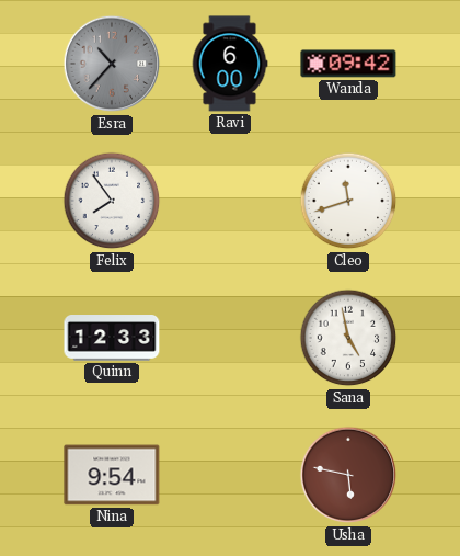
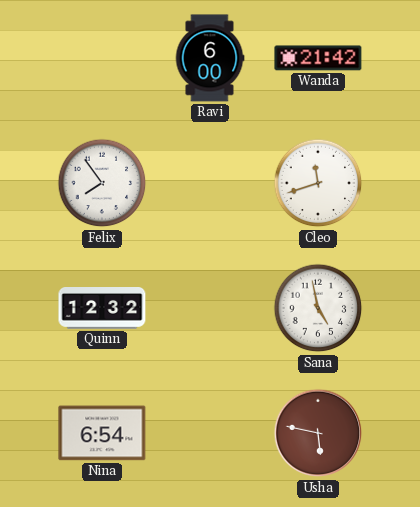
Esra: 10:37 -> none (112, 64)
Wanda: 09:42 -> 21:42 (318, 58)
Quinn: 12:33 -> 12:32 (102, 308)
Nina: 9:54 -> 6:54 (102, 433)
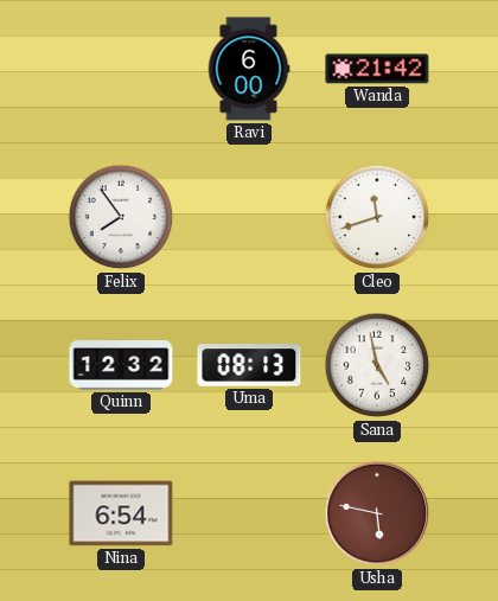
Uma: none -> 08:13 (249, 365)
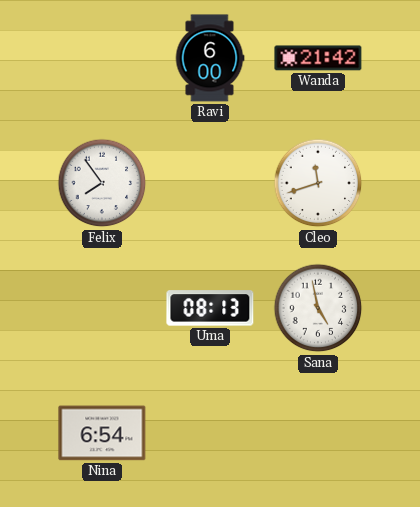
Quinn: 12:32 -> none (121, 365)
Usha: 5:47 -> none (377, 513)
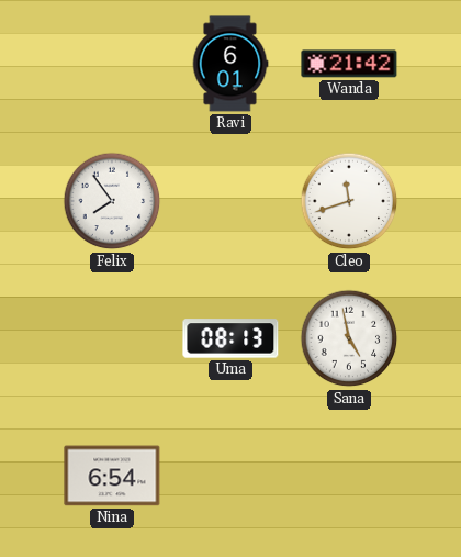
Ravi: 6:00 -> 6:01 (231, 64)
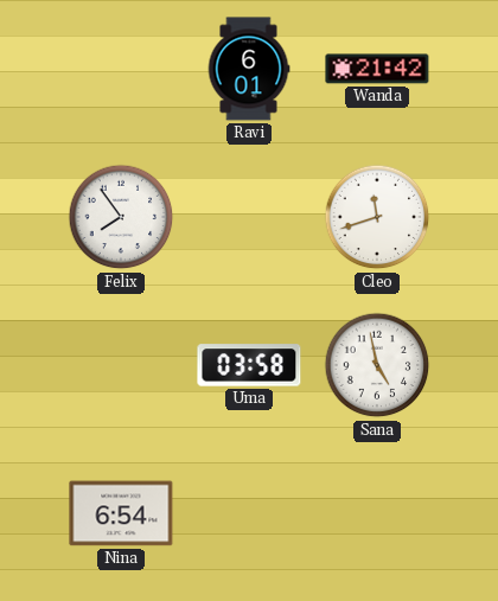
Uma: 08:13 -> 03:58 (249, 365)
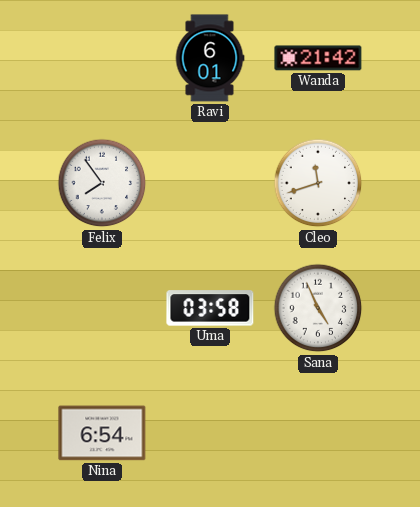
Sana: 4:58 -> 4:56 (318, 308)
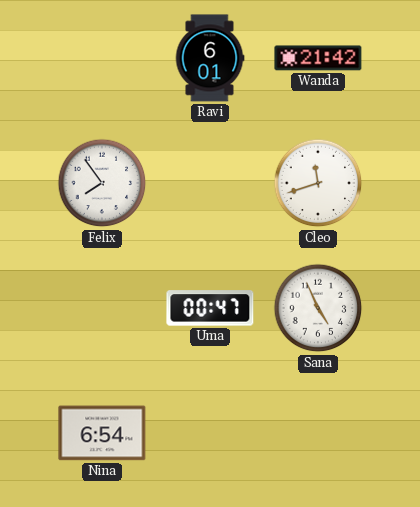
Uma: 03:58 -> 00:47 (210, 308)
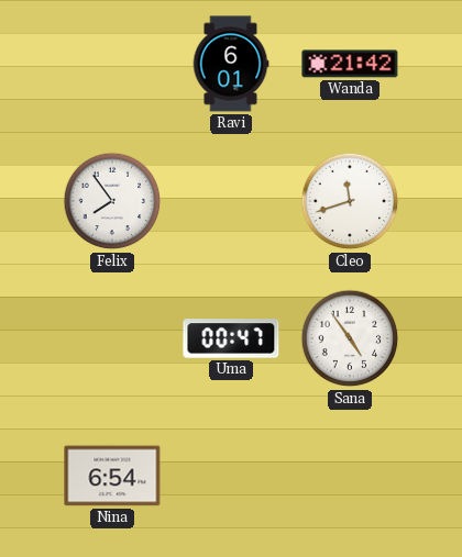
Sana: 4:56 -> 4:54 (350, 338)
